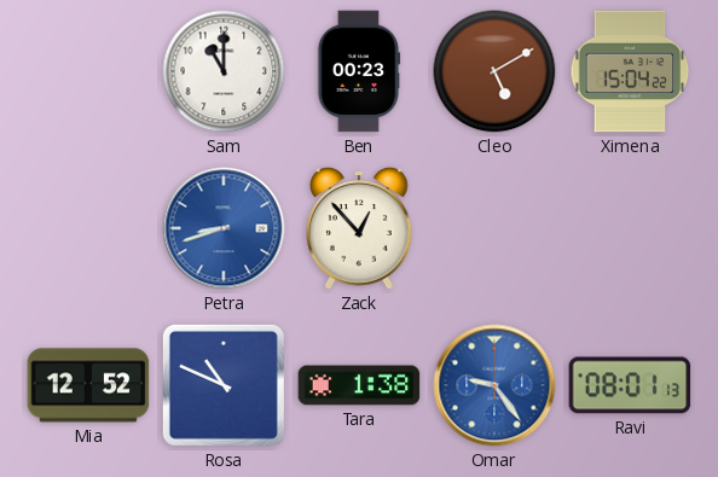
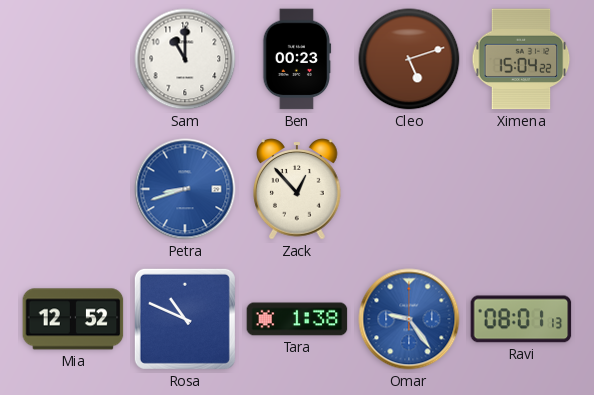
Cleo: 5:10 -> 5:12 (409, 59)
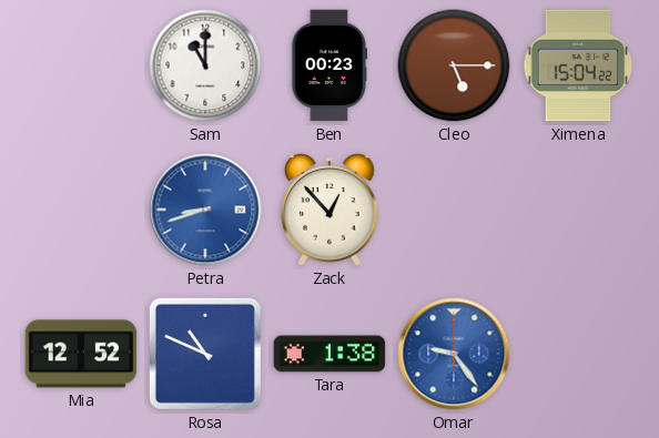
Cleo: 5:12 -> 5:15 (454, 65)
Ravi: 08:01 -> none (521, 319)
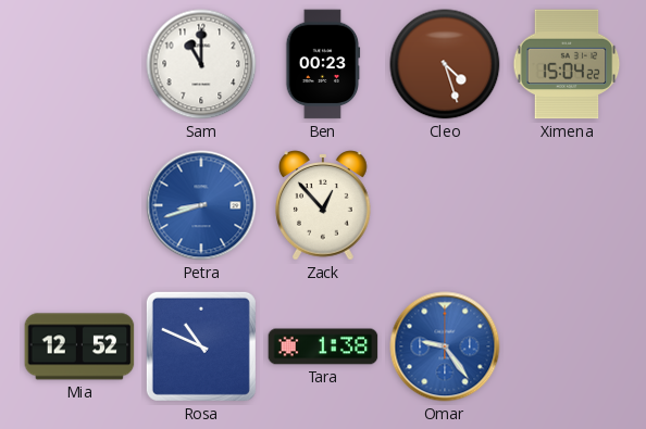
Cleo: 5:15 -> 4:27 (445, 64)
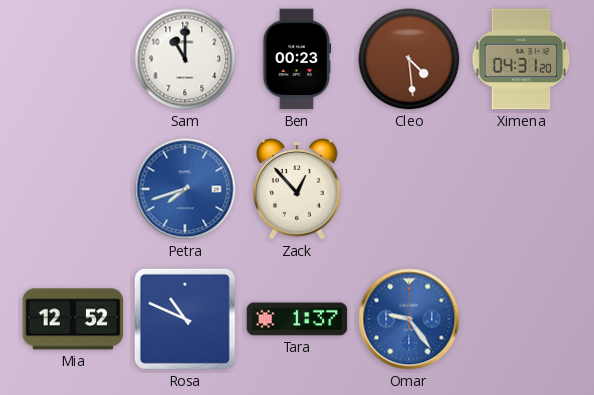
Cleo: 4:27 -> 4:29 (409, 59)
Ximena: 15:04 -> 04:31 (521, 59)
Petra: 8:42 -> 7:42 (185, 189)
Tara: 1:38 -> 1:37 (297, 319)
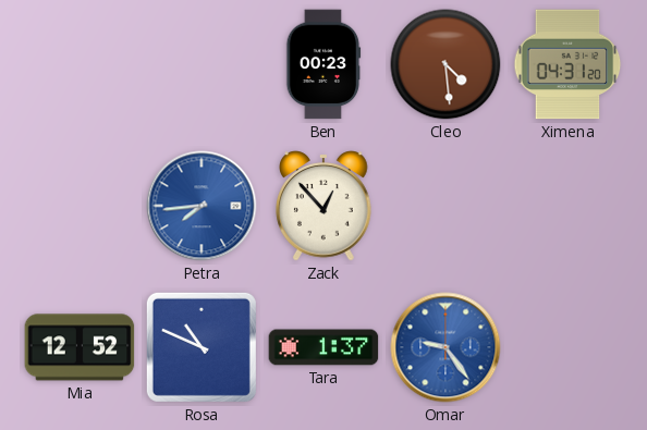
Sam: 11:00 -> none (185, 59)
Petra: 7:42 -> 7:44 (202, 206)
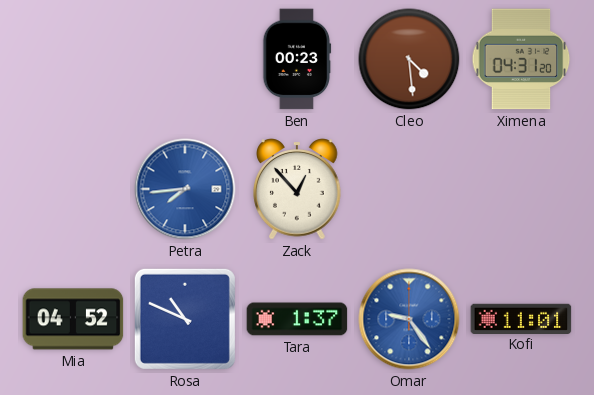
Mia: 12:52 -> 04:52 (73, 319)
Kofi: none -> 11:01 (521, 318)
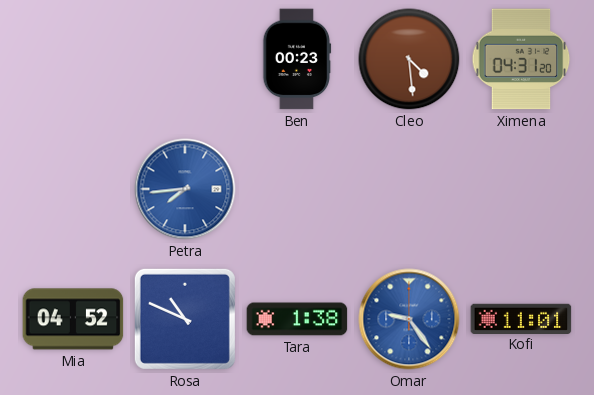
Zack: 12:53 -> none (297, 189)
Tara: 1:37 -> 1:38 (297, 319)
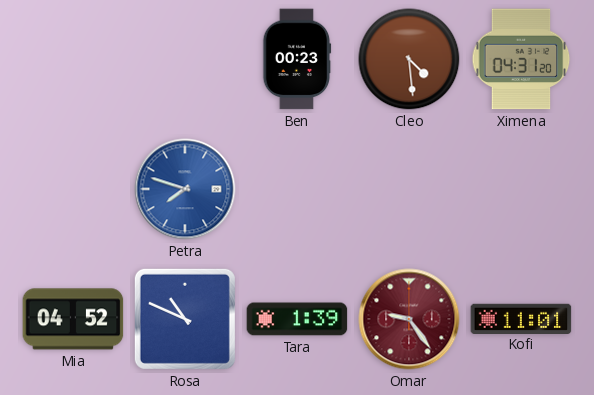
Petra: 7:44 -> 7:48 (185, 189)
Tara: 1:38 -> 1:39 (297, 319)
Omar dial: blue -> burgundy (409, 319)
